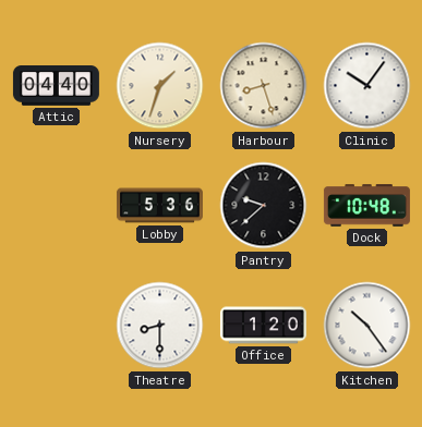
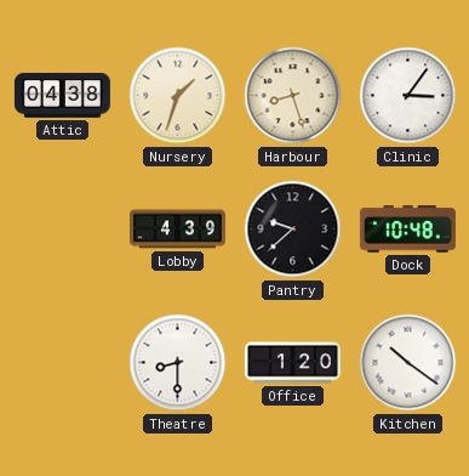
Attic: 04:40 -> 04:38 (62, 96)
Clinic: 10:06 -> 3:06 (408, 96)
Lobby: 5:36 -> 4:39 (177, 229)
Kitchen: 10:24 -> 10:21 (408, 363)
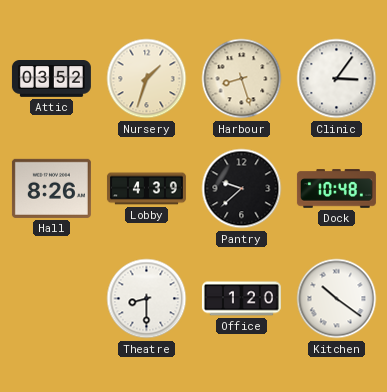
Attic: 04:38 -> 03:52 (51, 79)
Hall: none -> 8:26 (51, 188)
